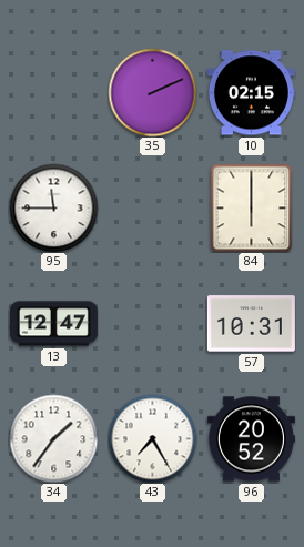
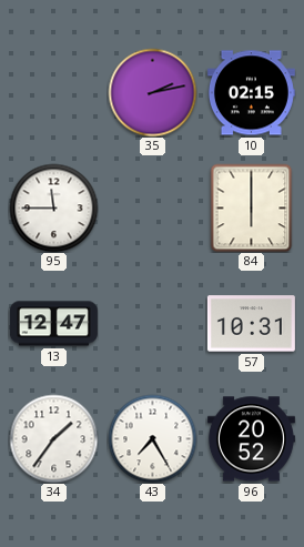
35: 2:11 -> 2:13 (152, 92)
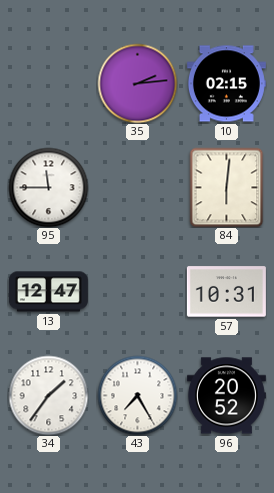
35: 2:13 -> 2:14 (137, 83)
84: 6:00 -> 6:01 (227, 187)
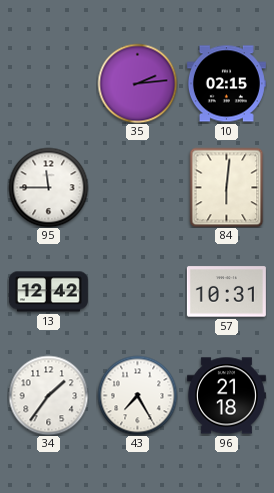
13: 12:47 -> 12:42 (48, 292)
96: 20:52 -> 21:18 (226, 396)
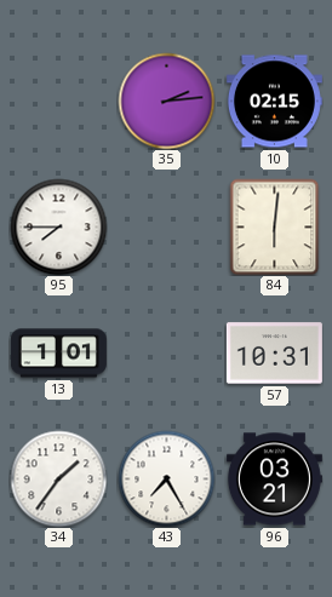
95: 11:45 -> 7:45 (58, 226)
13: 12:42 -> 1:01 (58, 354)
96: 21:18 -> 03:21 (274, 480)
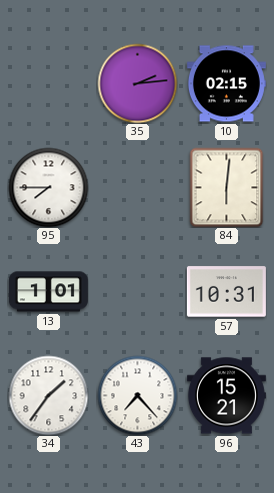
43: 7:25 -> 7:23 (137, 395)
96: 03:21 -> 15:21 (226, 396)
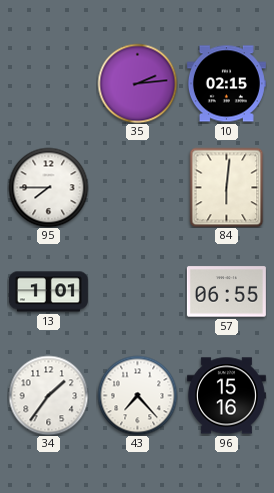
57: 10:31 -> 06:55 (226, 292)
96: 15:21 -> 15:16 (226, 396)
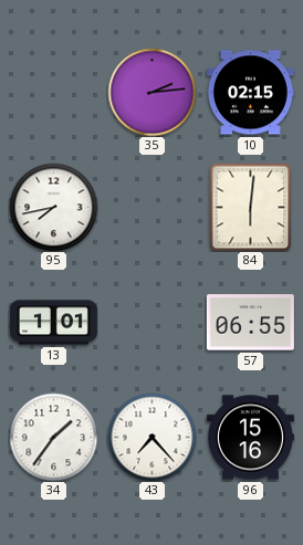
95: 7:45 -> 7:43 (53, 207)
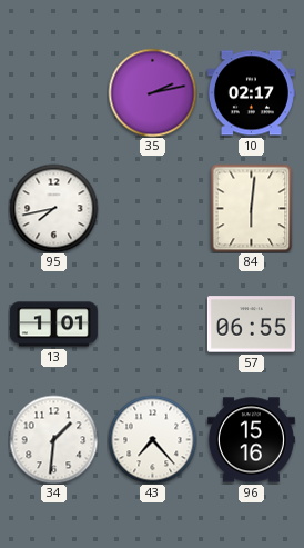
35: 2:14 -> 2:13 (152, 92)
10: 02:15 -> 02:17 (251, 93)
34: 1:36 -> 1:31 (53, 439)
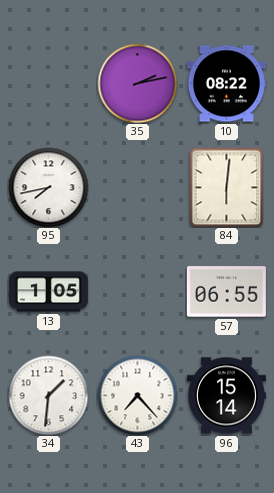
10: 02:17 -> 08:22 (226, 84)
13: 1:01 -> 1:05 (48, 292)
96: 15:16 -> 15:14 (226, 396)
